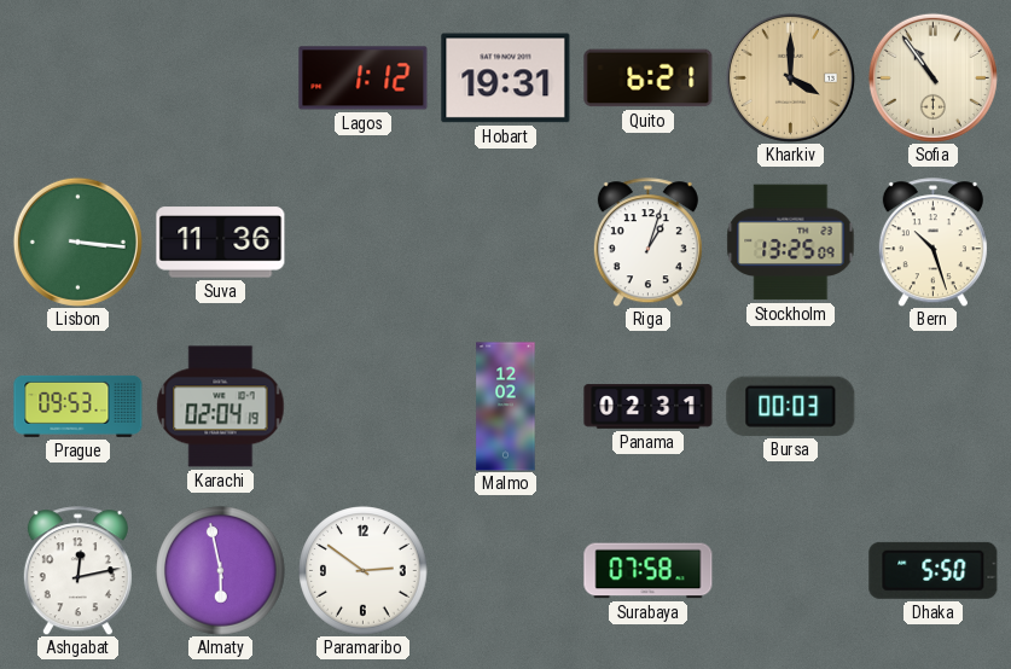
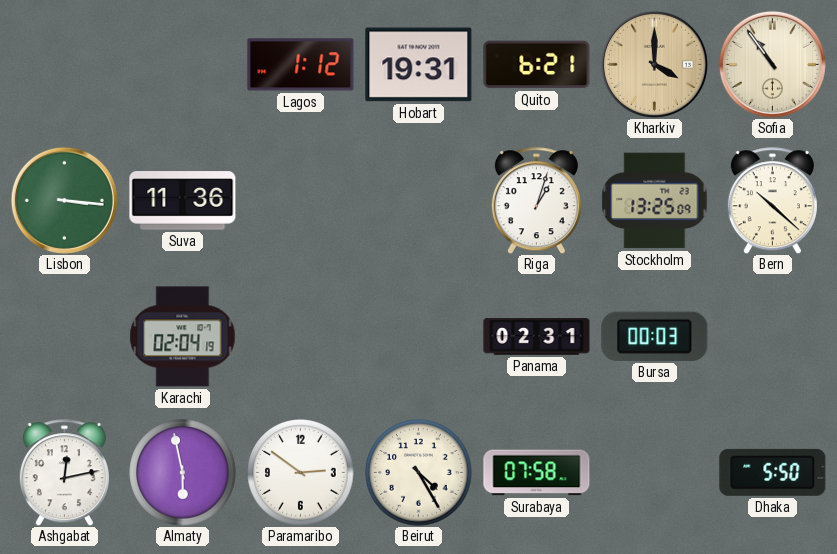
Bern: 10:27 -> 10:22 (772, 201)
Prague: 09:53 -> none (79, 406)
Malmo: 12:02 -> none (506, 407)
Beirut: none -> 4:25 (419, 473)
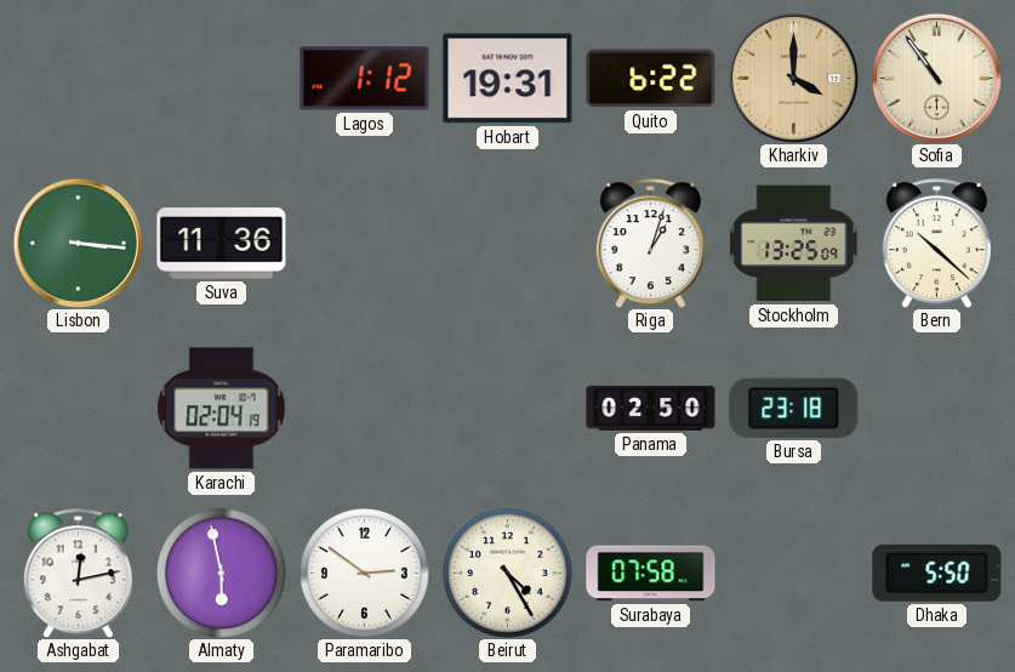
Quito: 6:21 -> 6:22 (651, 79)
Panama: 02:31 -> 02:50 (651, 409)
Bursa: 00:03 -> 23:18 (794, 408)
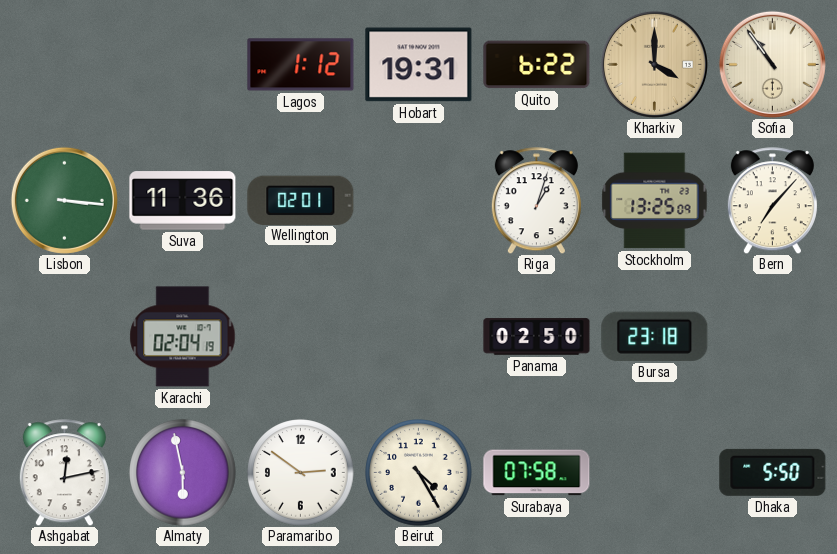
Wellington: none -> 02:01 (301, 200)
Bern: 10:22 -> 7:07 (772, 201)
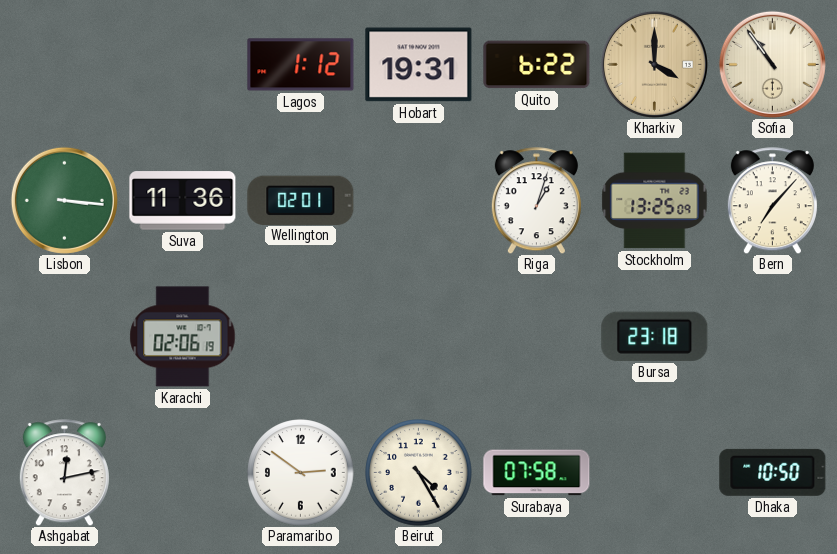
Karachi: 02:04 -> 02:06 (183, 337)
Panama: 02:50 -> none (537, 337)
Almaty: 5:58 -> none (183, 473)
Dhaka: 5:50 -> 10:50 (773, 472)
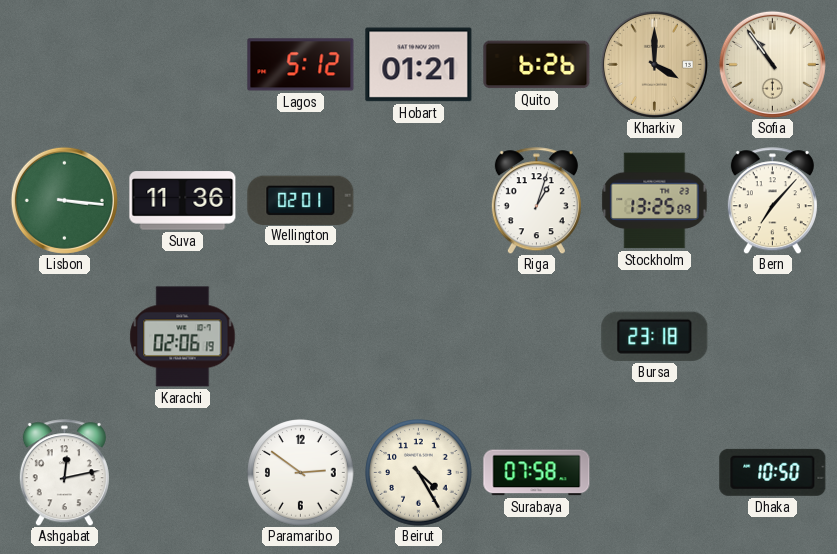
Lagos: 1:12 -> 5:12 (301, 65)
Hobart: 19:31 -> 01:21 (419, 65)
Quito: 6:22 -> 6:26 (537, 65)
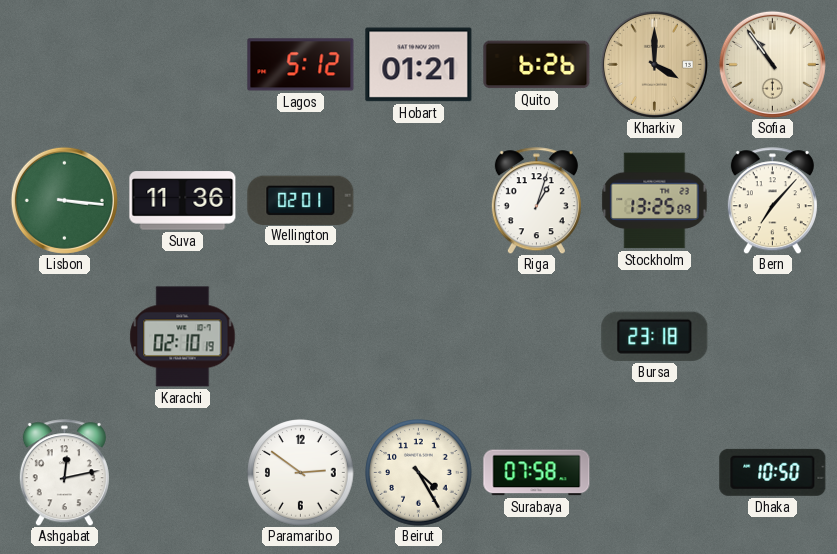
Karachi: 02:06 -> 02:10 (183, 337)
